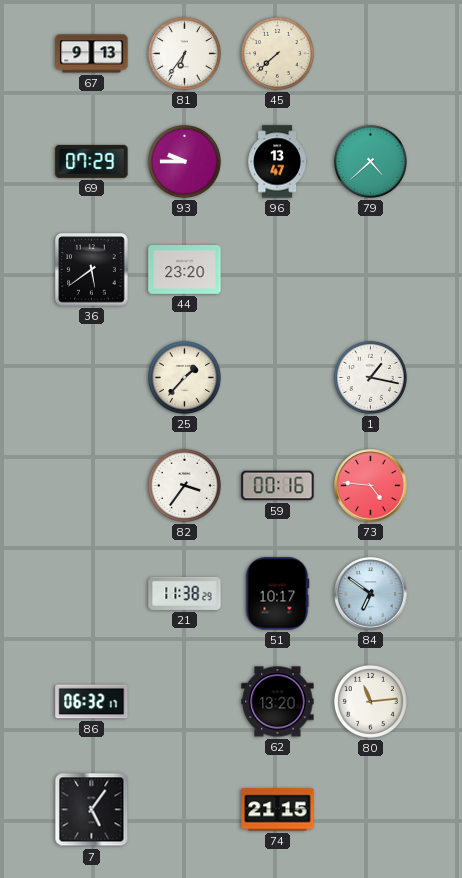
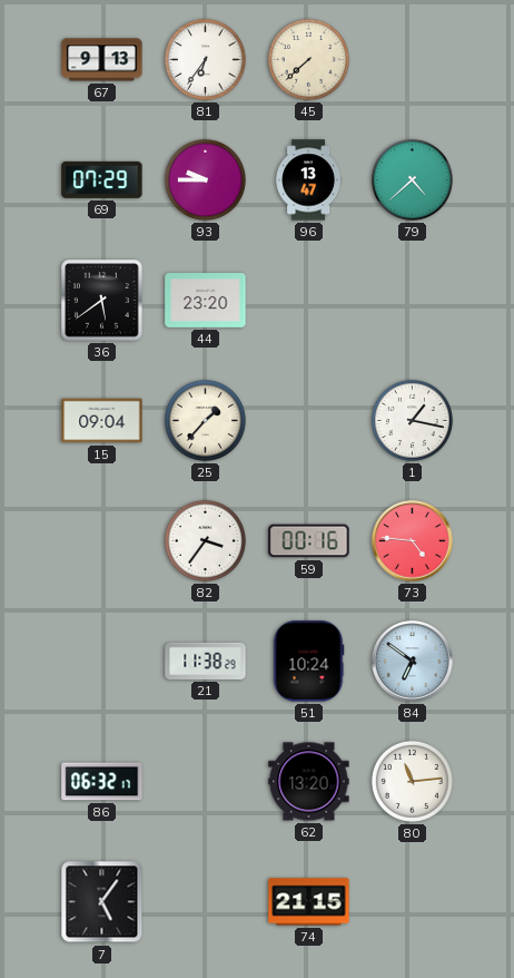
15: none -> 09:04 (102, 421)
51: 10:17 -> 10:24 (308, 662)
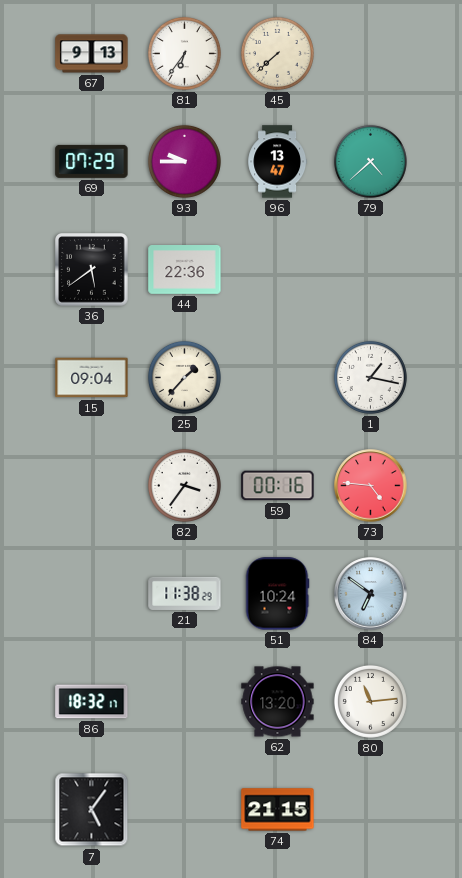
44: 23:20 -> 22:36 (185, 270)
86: 06:32 -> 18:32 (92, 702)
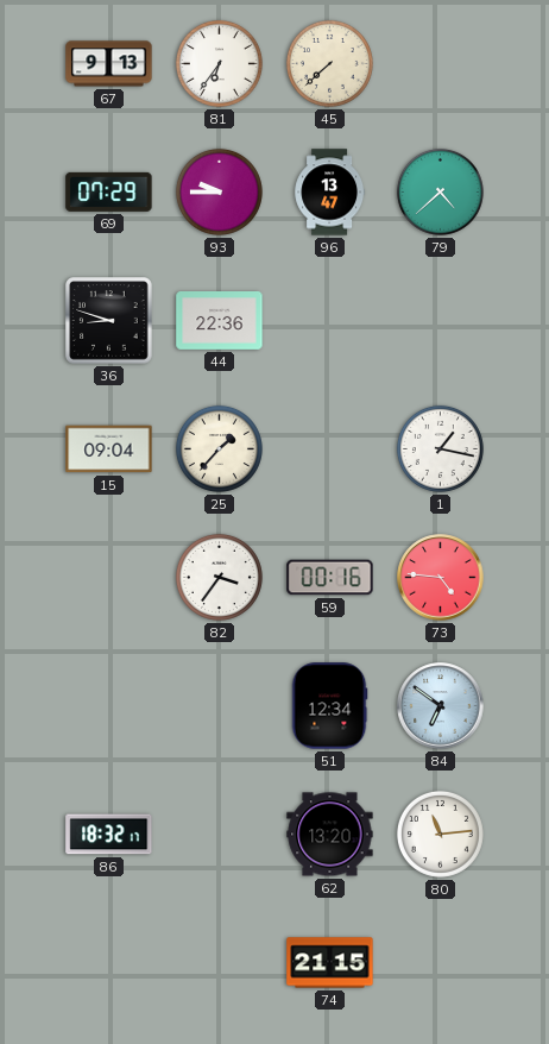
36: 5:39 -> 8:48 (109, 321)
21: 11:38 -> none (185, 593)
51: 10:24 -> 12:34 (329, 706)
7: 5:06 -> none (92, 810)
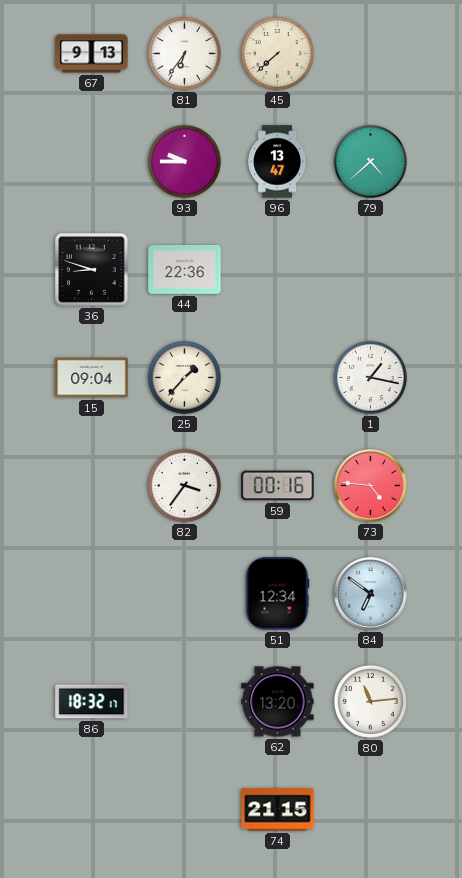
69: 07:29 -> none (109, 191)
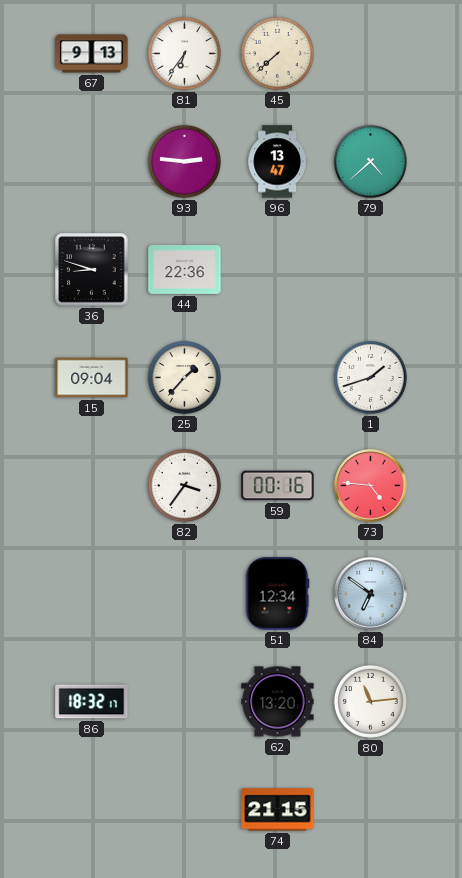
93: 9:45 -> 2:46 (184, 161)
1: 1:17 -> 1:42 (370, 377)
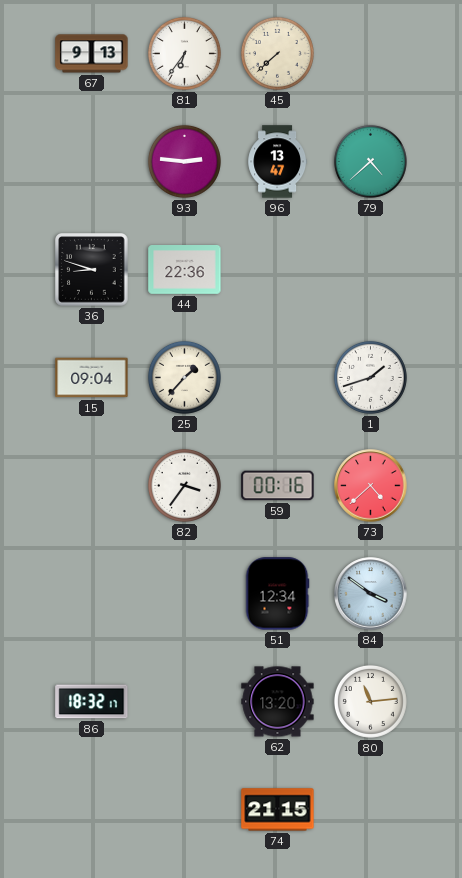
73: 4:46 -> 4:38 (371, 486)
84: 6:51 -> 3:51 (371, 594)
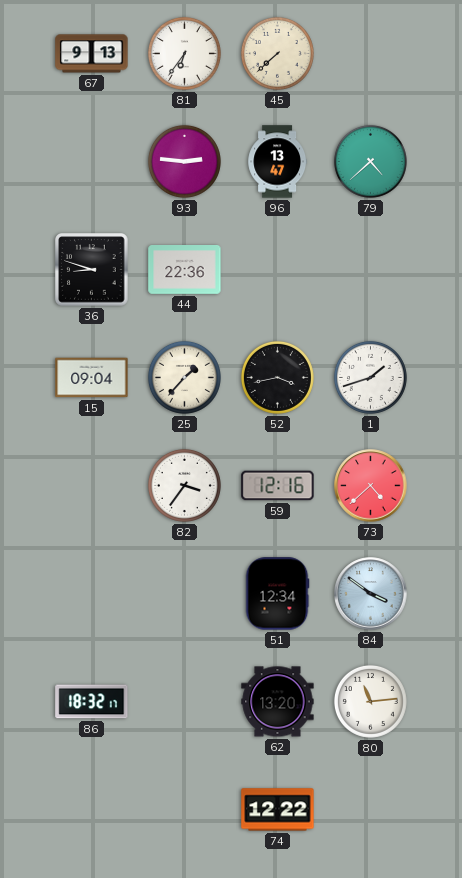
52: none -> 3:43 (277, 377)
59: 00:16 -> 12:16 (278, 486)
74: 21:15 -> 12:22 (278, 810)
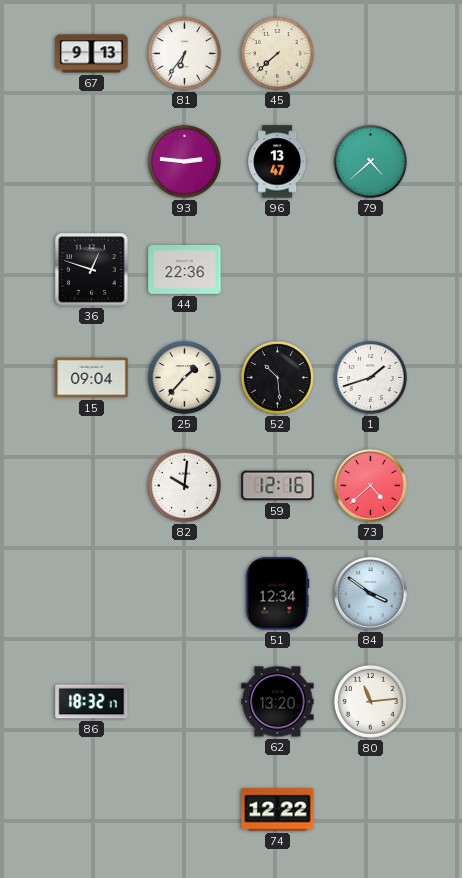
36: 8:48 -> 12:48 (92, 270)
52: 3:43 -> 10:29 (277, 377)
82: 3:36 -> 10:01 (184, 485)
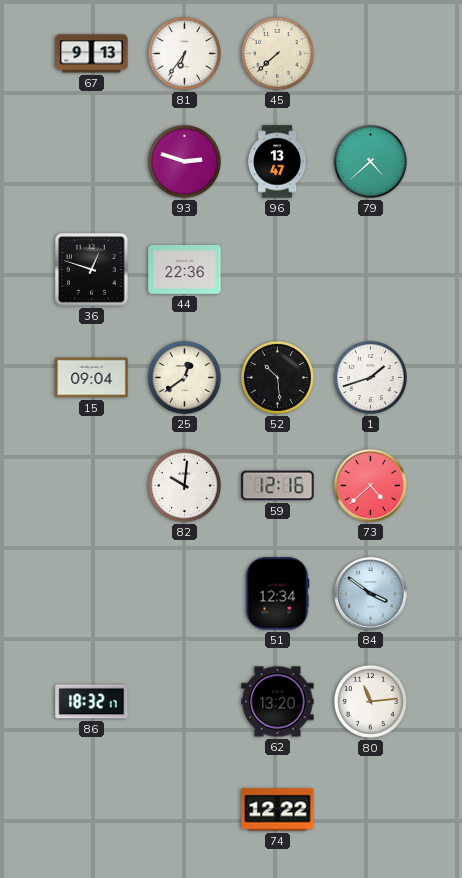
93: 2:46 -> 2:48 (184, 161)
25: 1:37 -> 12:39 (184, 377)
